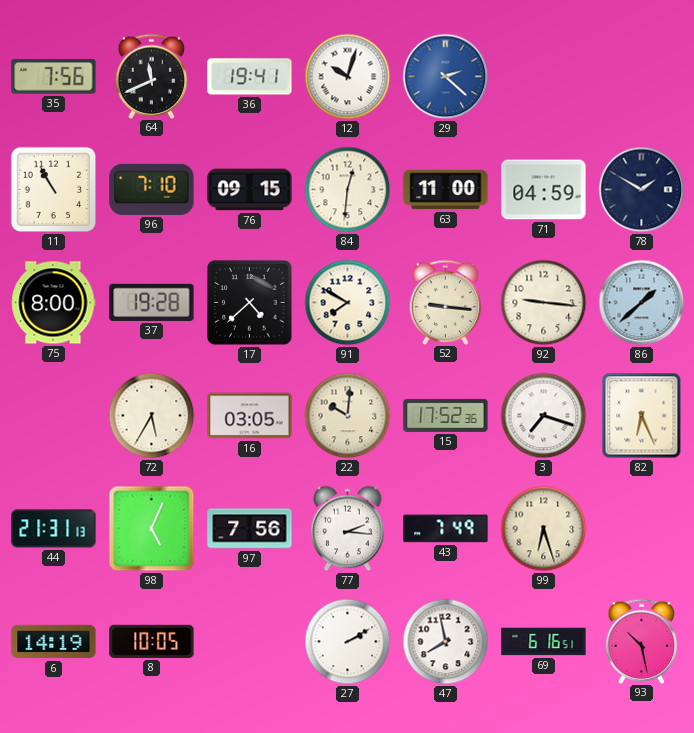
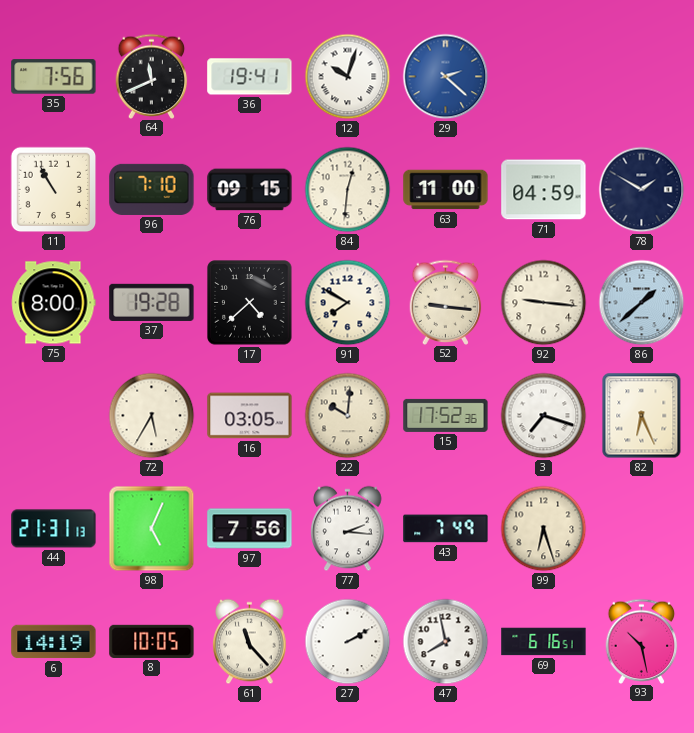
61: none -> 11:23 (250, 642)
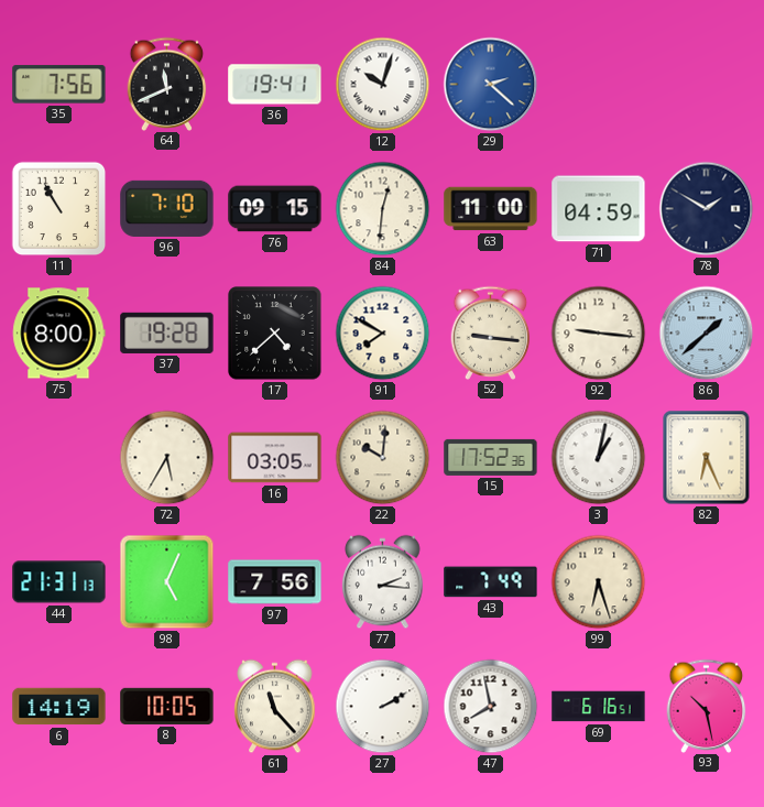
3: 7:18 -> 1:02 (599, 458)
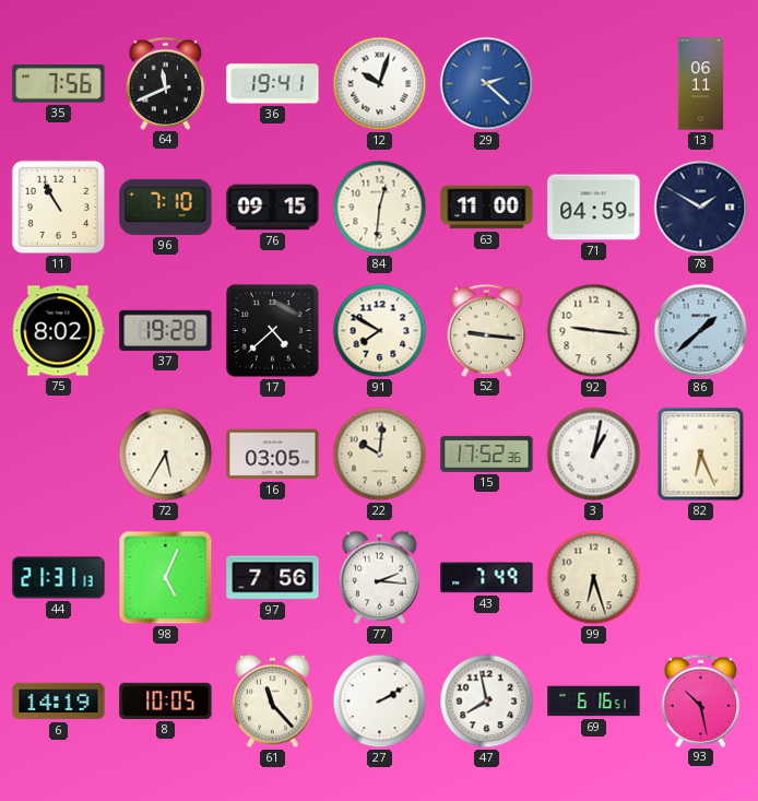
13: none -> 06:11 (701, 84)
75: 8:00 -> 8:02 (59, 331)
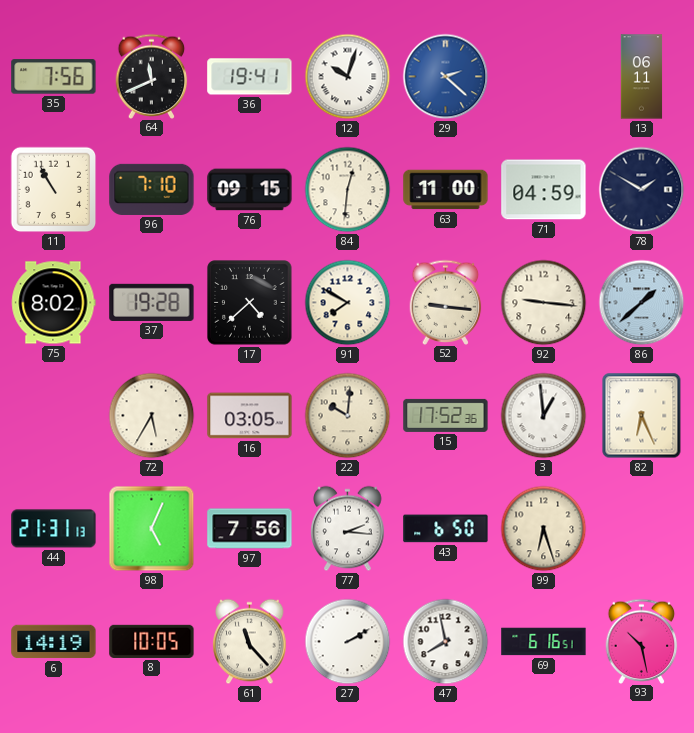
3: 1:02 -> 12:59 (544, 416)
43: 7:49 -> 6:50 (446, 529)
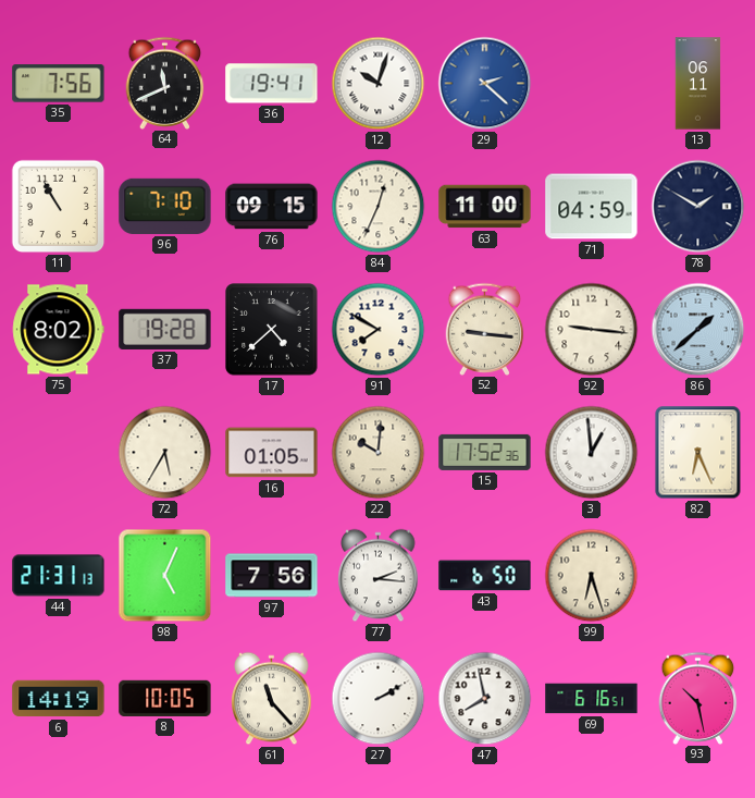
84: 12:31 -> 12:34 (379, 207)
16: 03:05 -> 01:05 (272, 453)
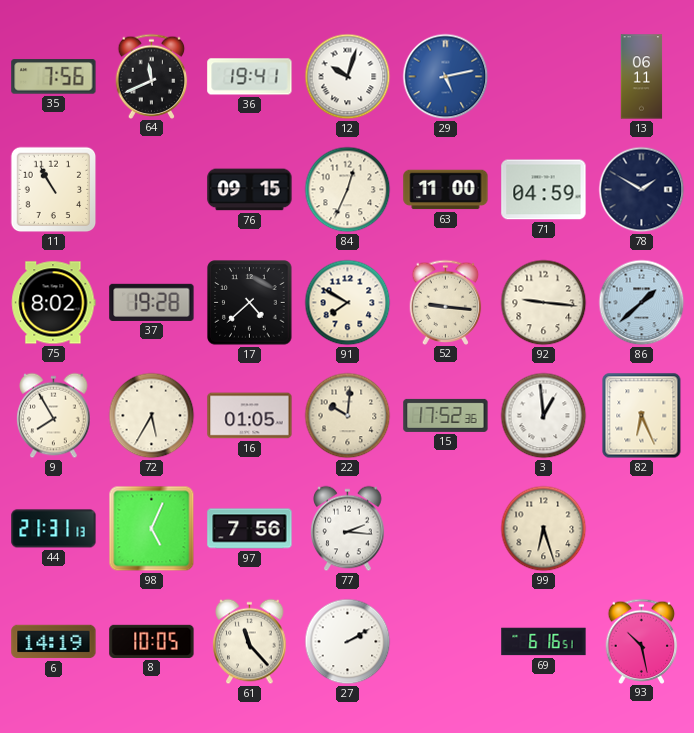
29: 2:22 -> 5:13 (446, 77)
96: 7:10 -> none (165, 206)
9: none -> 7:55 (54, 416)
43: 6:50 -> none (485, 576)
47: 7:58 -> none (485, 699)
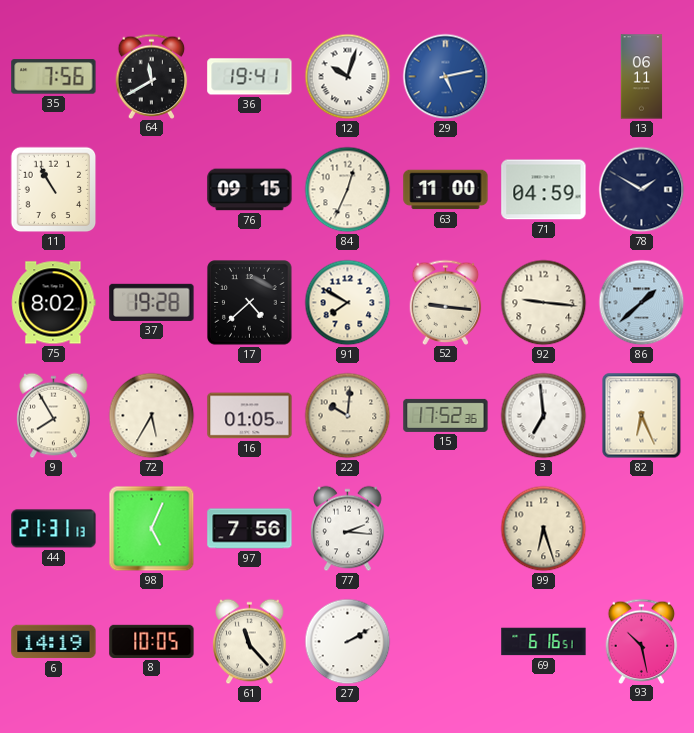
64: 11:41 -> 11:40 (152, 76)
3: 12:59 -> 6:59 (544, 416)
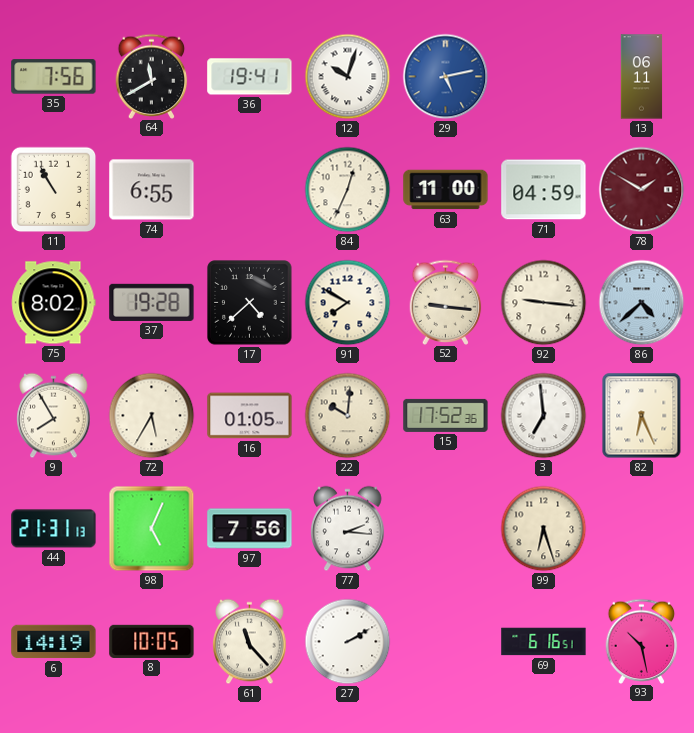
74: none -> 6:55 (152, 190)
76: 09:15 -> none (250, 190)
78 dial: navy -> burgundy (642, 190)
86: 1:38 -> 4:38 (642, 303)
